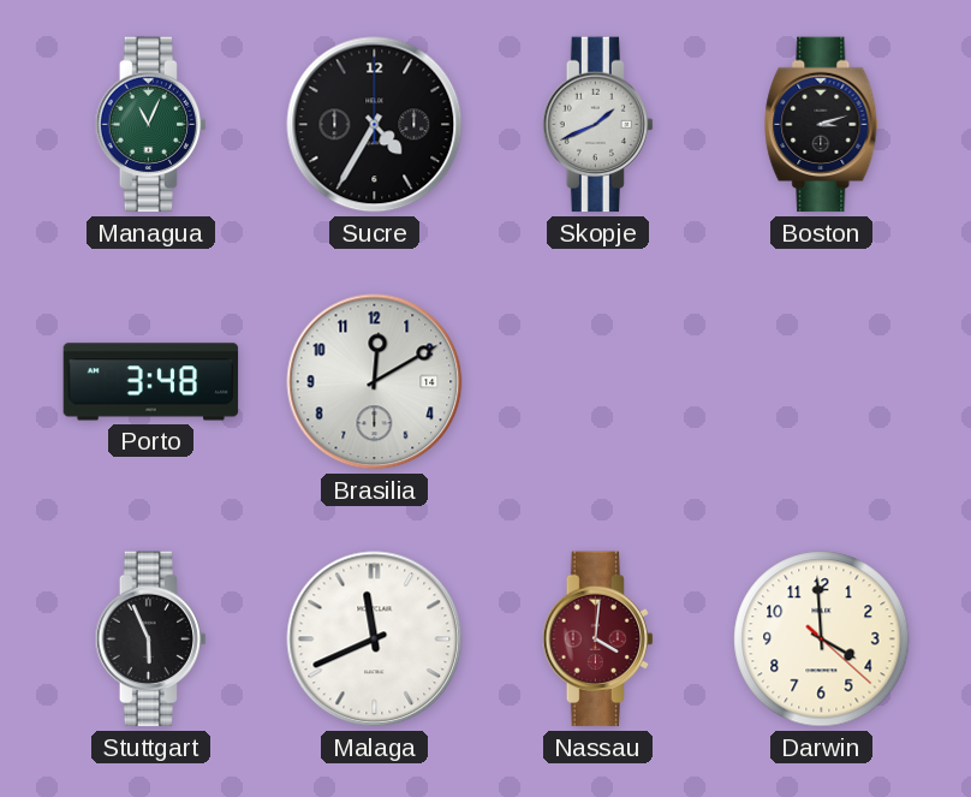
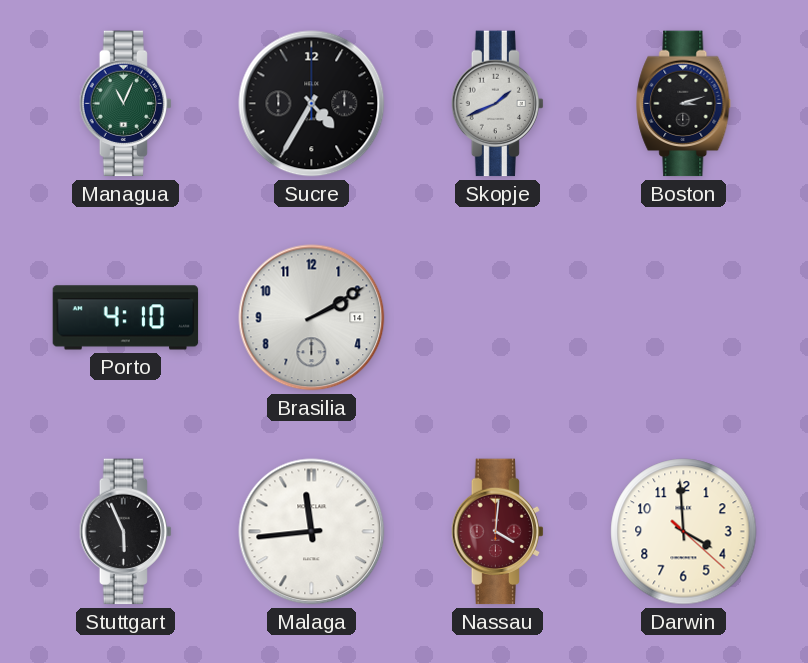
Porto: 3:48 -> 4:10 (126, 318)
Brasilia: 12:10 -> 2:10 (312, 318)
Malaga: 11:41 -> 11:44 (312, 532)
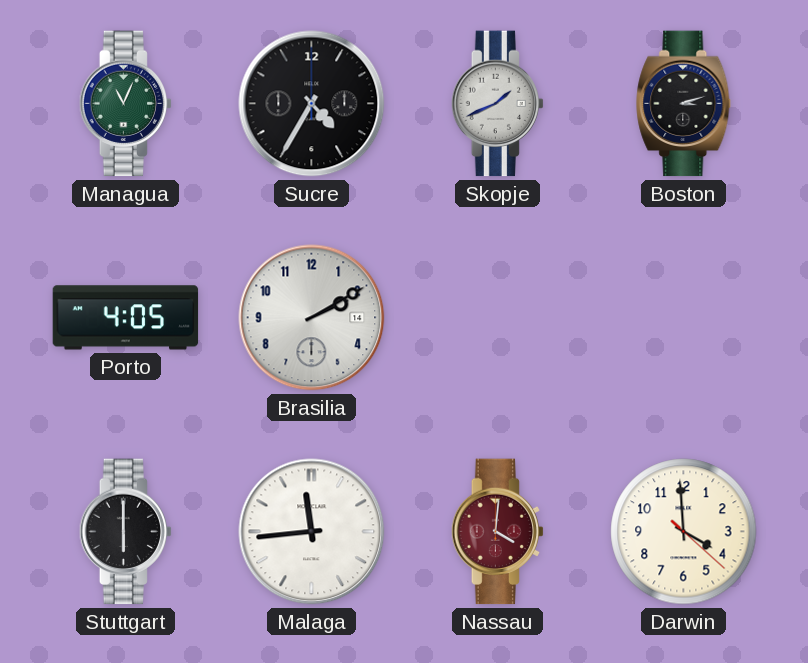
Porto: 4:10 -> 4:05 (126, 318)
Stuttgart: 5:56 -> 6:00 (125, 532)
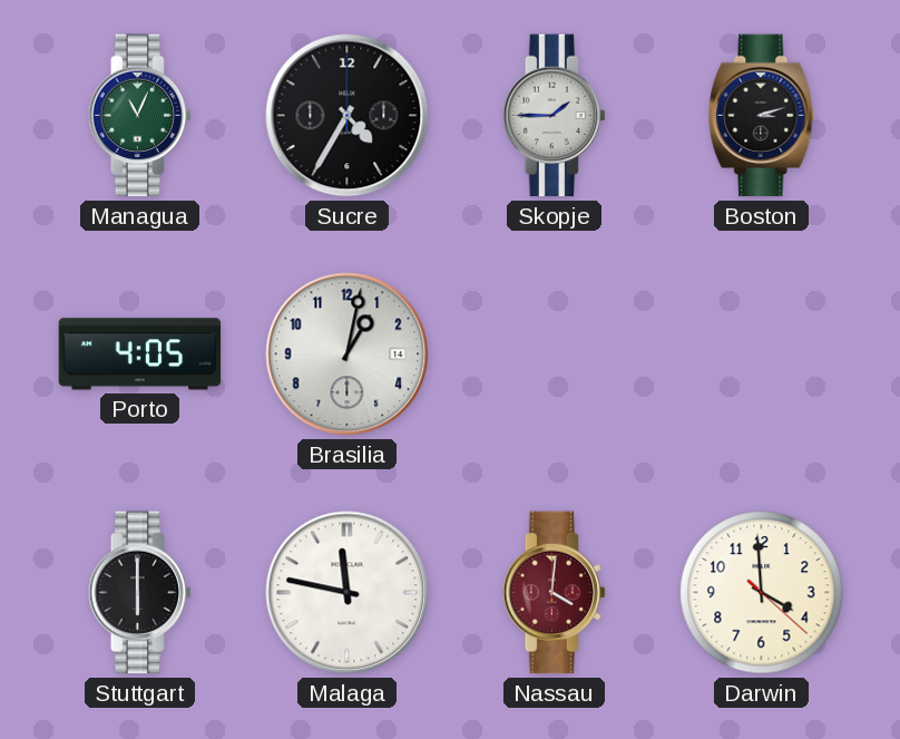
Skopje: 1:41 -> 1:45 (554, 116)
Brasilia: 2:10 -> 1:02 (348, 354)
Malaga: 11:44 -> 11:47 (348, 593)
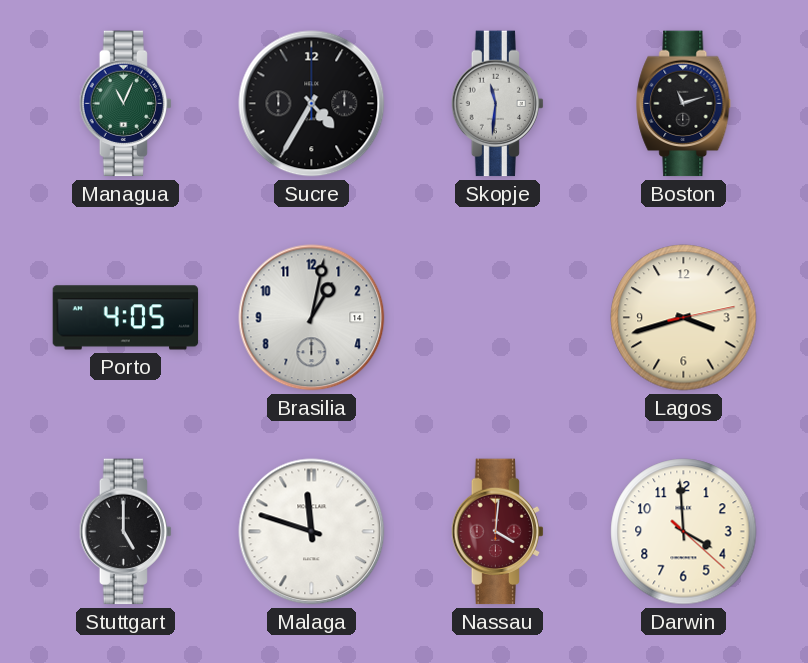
Skopje: 1:45 -> 11:31 (497, 104)
Boston: 3:12 -> 11:12 (684, 104)
Lagos: none -> 3:42 (684, 318)
Stuttgart: 6:00 -> 5:00 (125, 532)
Malaga: 11:47 -> 11:48 (312, 532)
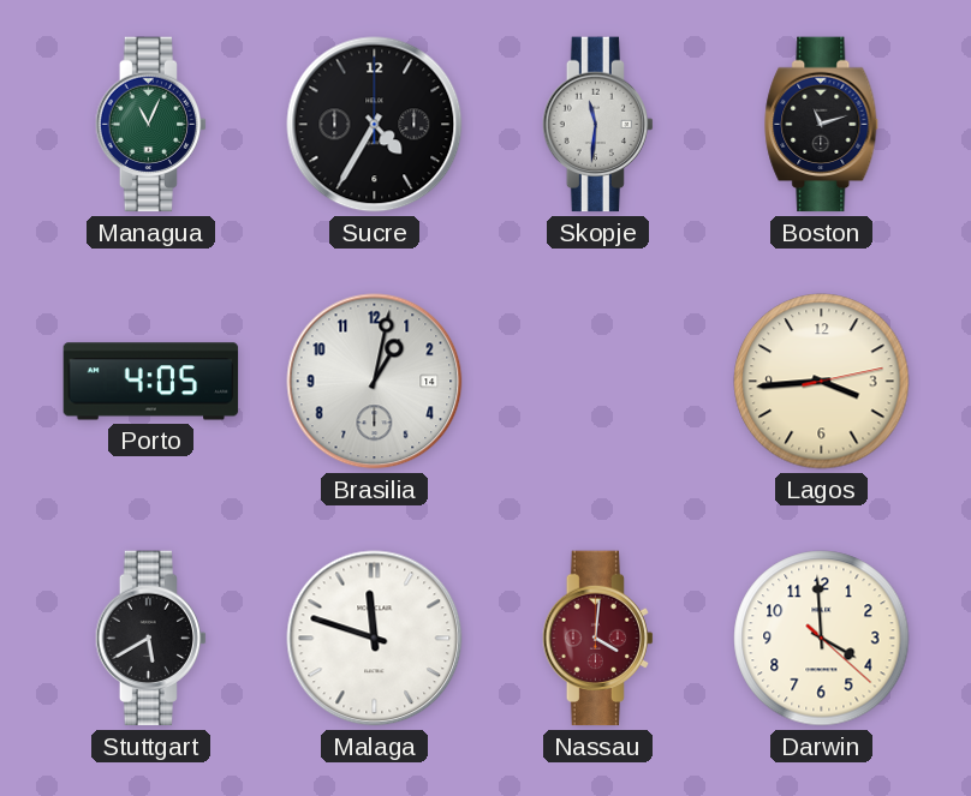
Lagos: 3:42 -> 3:44 (822, 382)
Stuttgart: 5:00 -> 5:40 (150, 639)
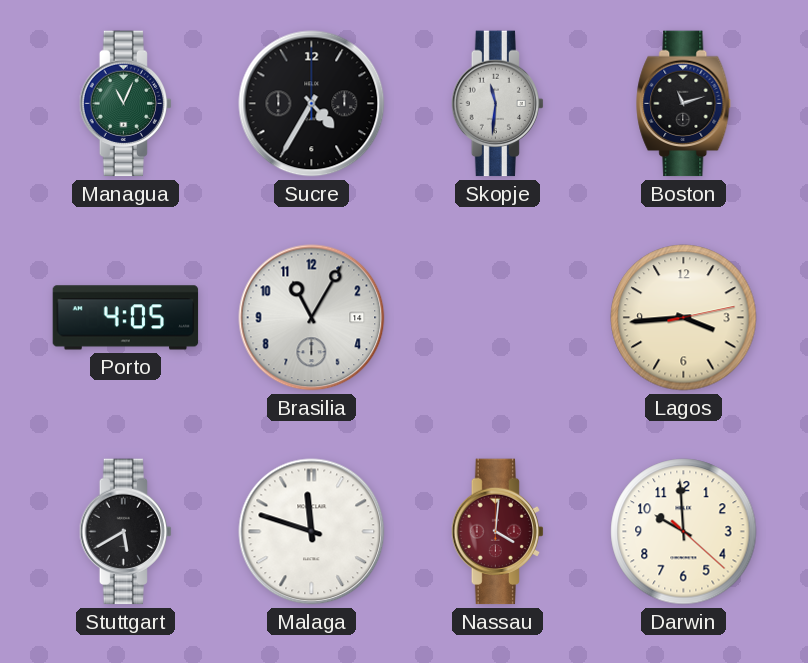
Brasilia: 1:02 -> 11:05 (312, 318)
Darwin: 3:59 -> 9:59 (684, 532)
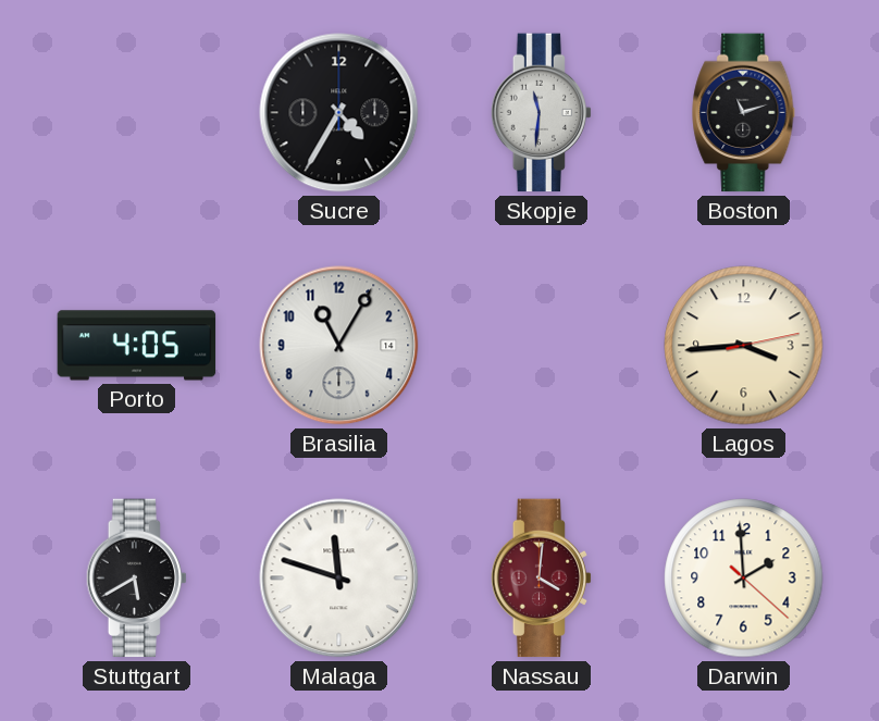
Managua: 11:04 -> none (125, 104)
Darwin: 9:59 -> 1:59 (744, 579)
